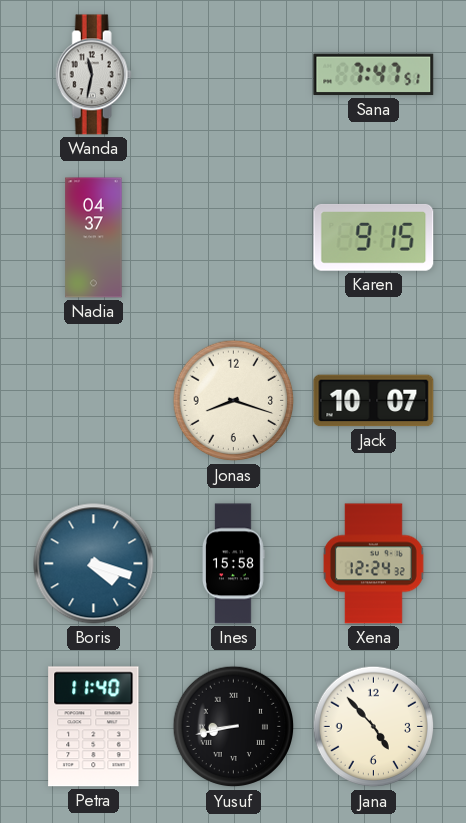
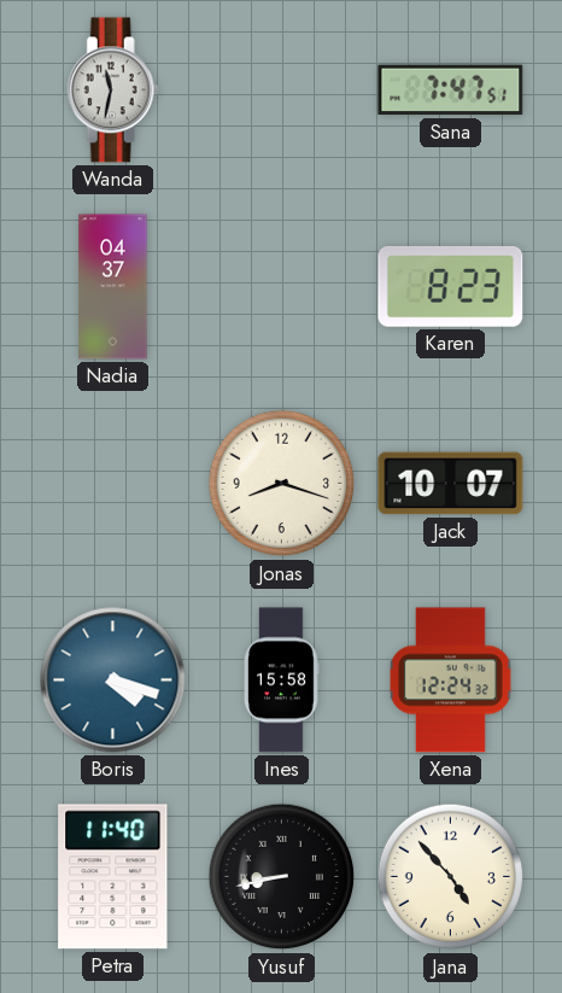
Karen: 9:15 -> 8:23 (451, 286)
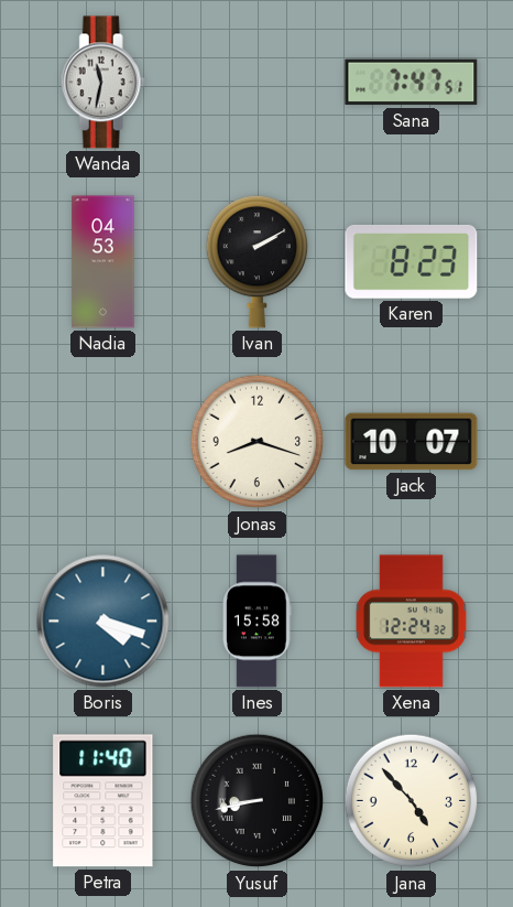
Nadia: 04:37 -> 04:53 (103, 262)
Ivan: none -> 2:10 (256, 262)
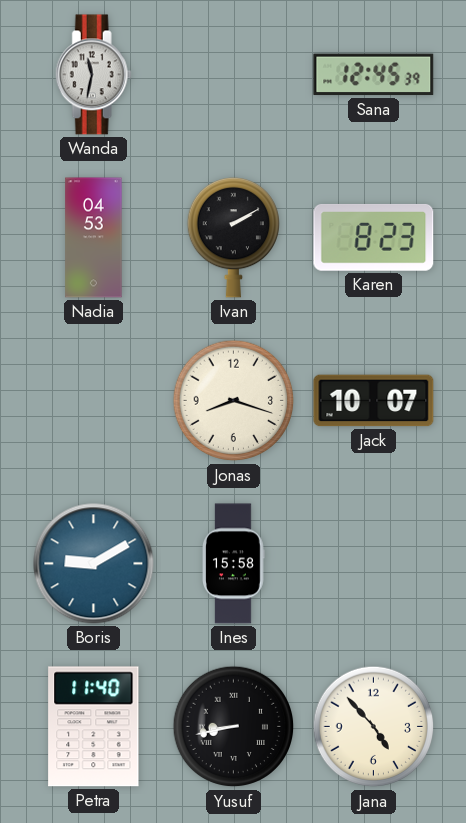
Sana: 7:47 -> 12:45 (374, 75)
Boris: 4:18 -> 9:10 (94, 564)
Xena: 12:24 -> none (411, 622)
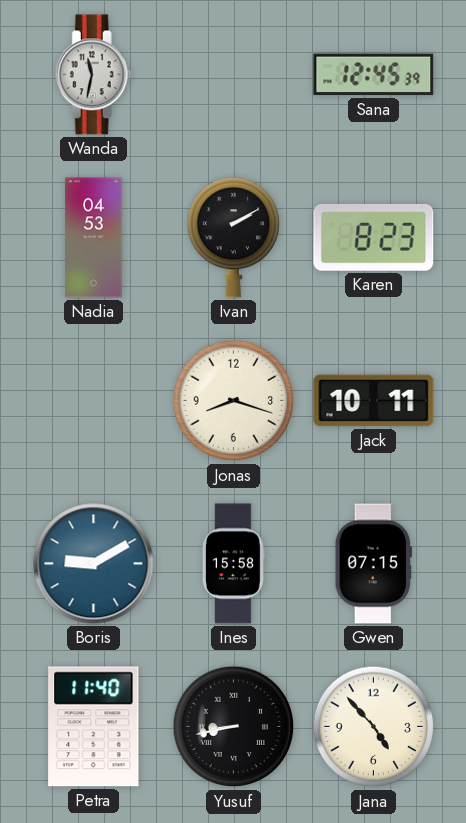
Jack: 10:07 -> 10:11 (374, 401)
Gwen: none -> 07:15 (373, 564)
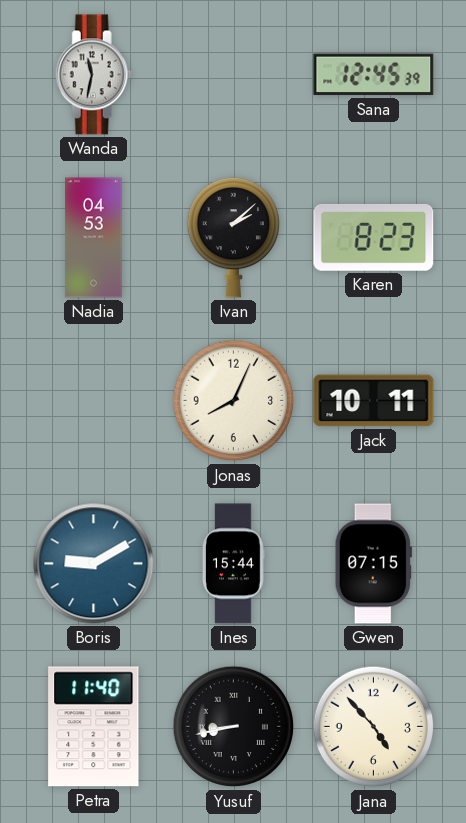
Ivan: 2:10 -> 2:08 (233, 238)
Jonas: 8:18 -> 8:04 (234, 401)
Ines: 15:58 -> 15:44 (234, 564)
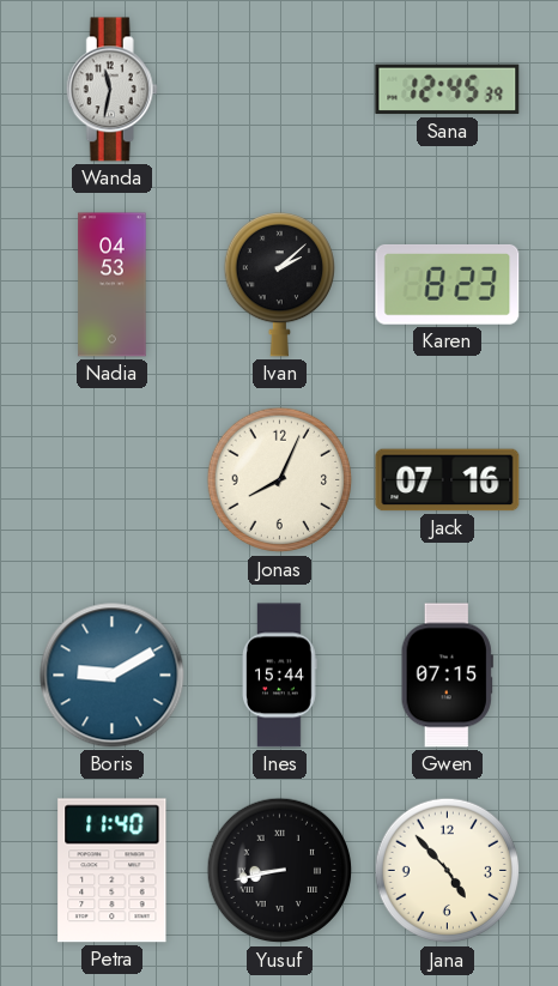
Jack: 10:11 -> 07:16 (448, 480)
